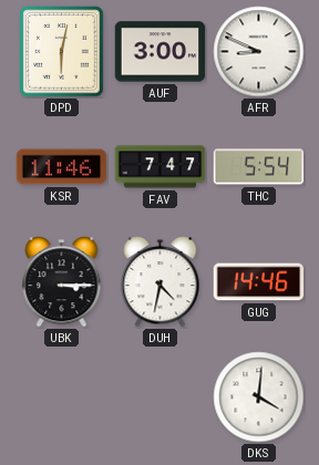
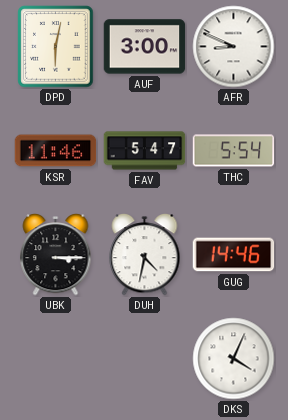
FAV: 7:47 -> 5:47 (145, 151)
DKS: 4:01 -> 4:04 (234, 359)
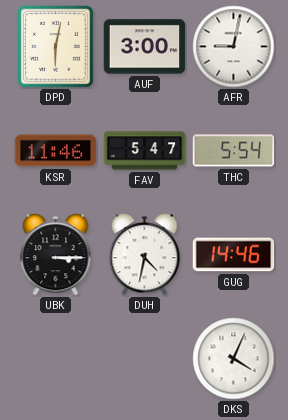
AFR: 8:49 -> 9:02 (234, 47)
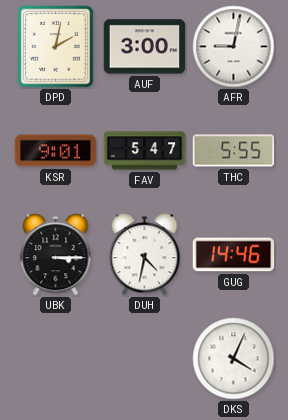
DPD: 6:02 -> 2:02 (56, 47)
KSR: 11:46 -> 9:01 (56, 151)
THC: 5:54 -> 5:55 (234, 151)
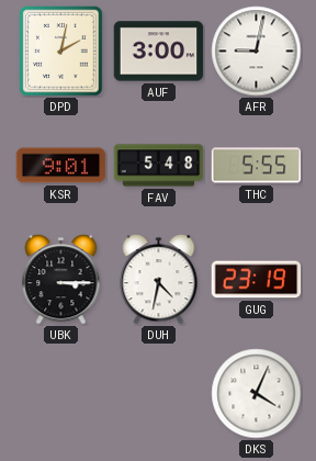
FAV: 5:47 -> 5:48 (159, 166)
GUG: 14:46 -> 23:19 (257, 280)
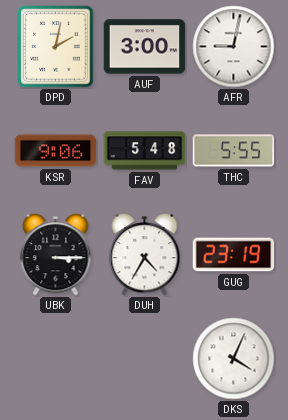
KSR: 9:01 -> 9:06 (56, 151)
DUH: 4:32 -> 4:35 (145, 255)
